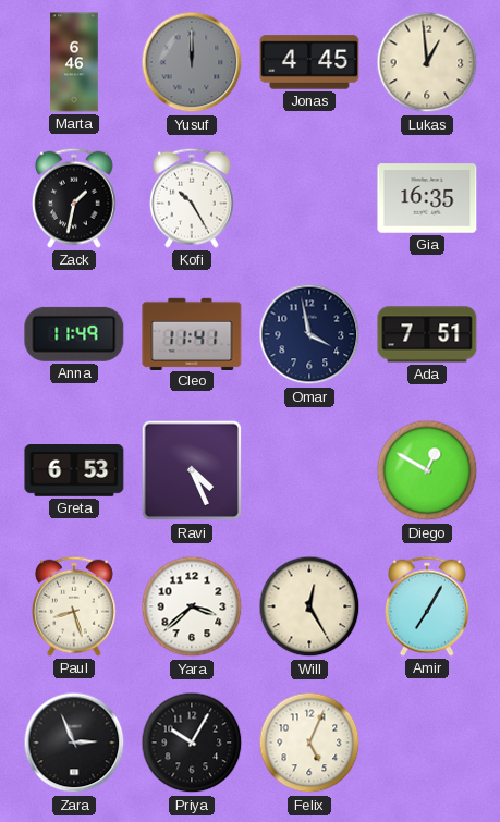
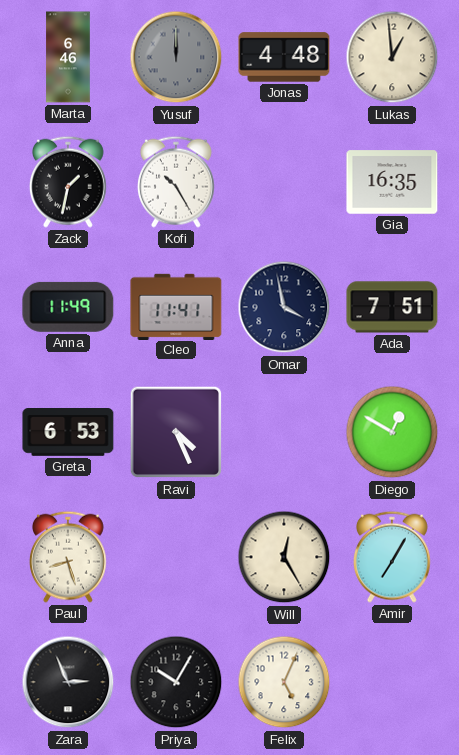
Jonas: 4:45 -> 4:48 (284, 57)
Yara: 3:38 -> none (192, 606)
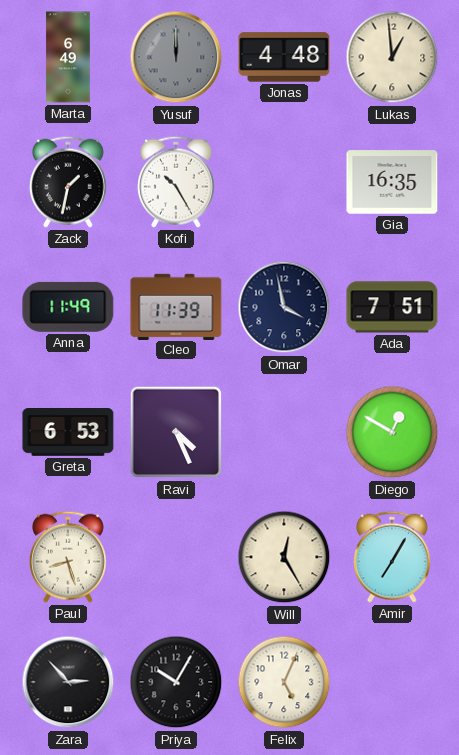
Marta: 6:46 -> 6:49 (68, 57)
Cleo: 11:41 -> 11:39 (176, 306)
Zara: 2:56 -> 2:53 (68, 682)
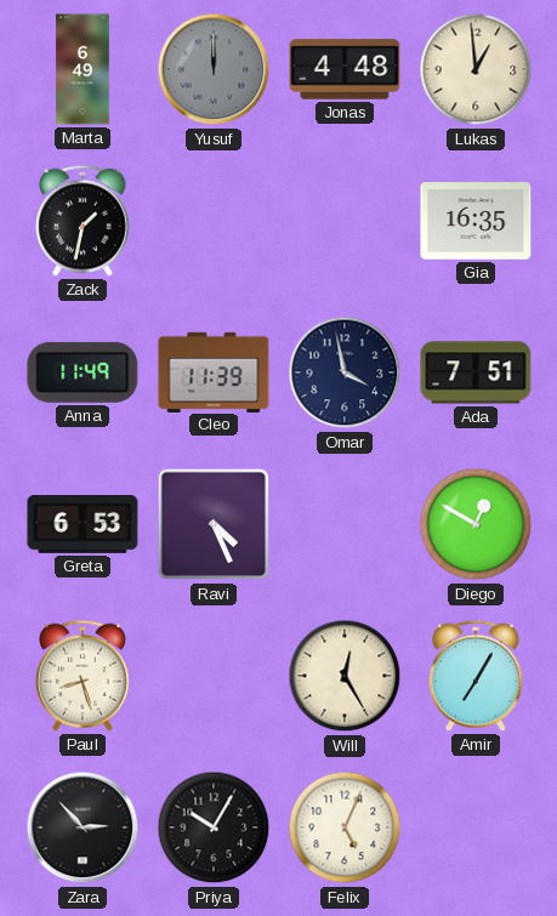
Kofi: 10:25 -> none (176, 182)
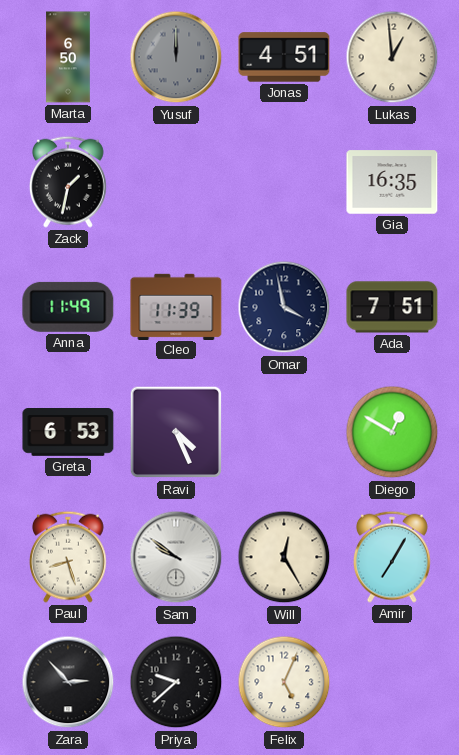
Marta: 6:49 -> 6:50 (68, 57)
Jonas: 4:48 -> 4:51 (284, 57)
Sam: none -> 9:51 (176, 557)
Priya: 10:05 -> 9:38 (176, 682)
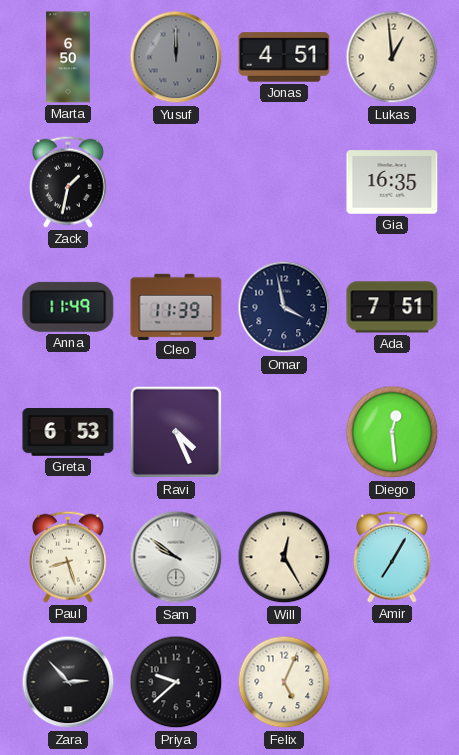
Diego: 12:50 -> 12:29 (392, 432)
